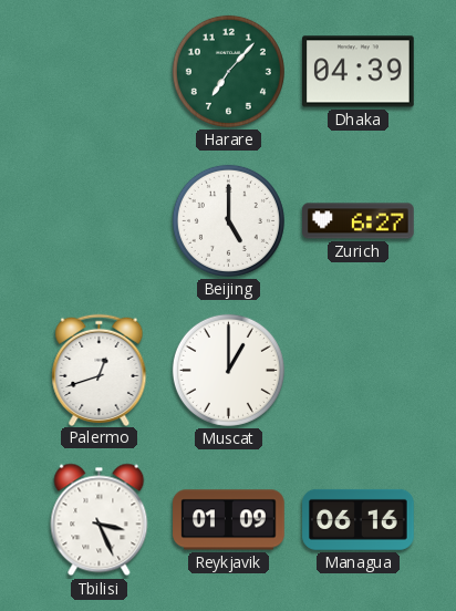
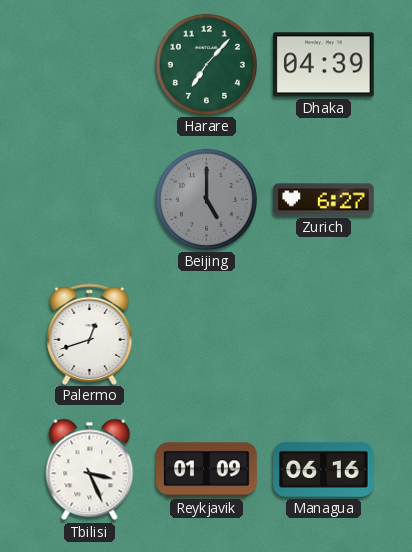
Beijing dial: white -> grey (206, 199)
Muscat: 1:00 -> none (228, 370)
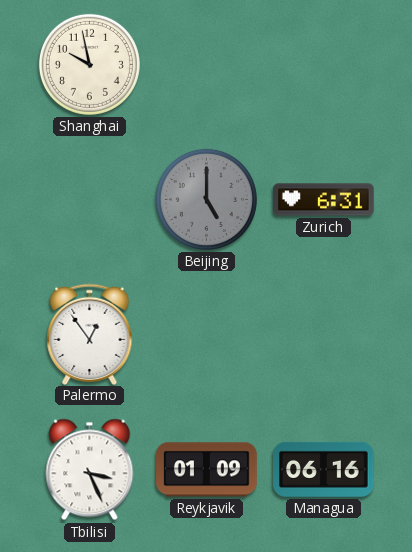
Shanghai: none -> 9:58 (89, 64)
Harare: 7:07 -> none (206, 64)
Dhaka: 04:39 -> none (324, 65)
Zurich: 6:27 -> 6:31 (324, 200)
Palermo: 12:42 -> 12:54 (90, 334)
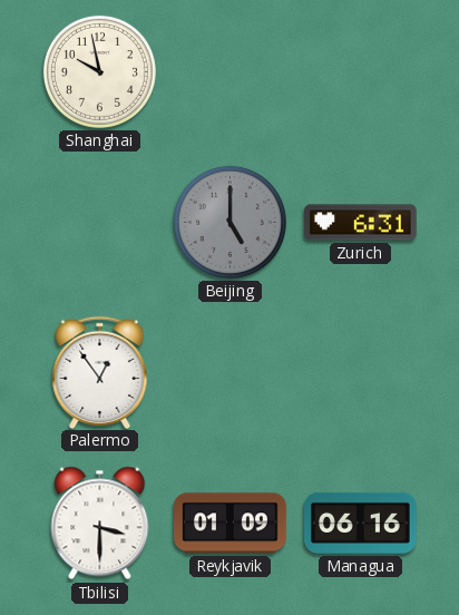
Tbilisi: 3:26 -> 3:30 (100, 524)
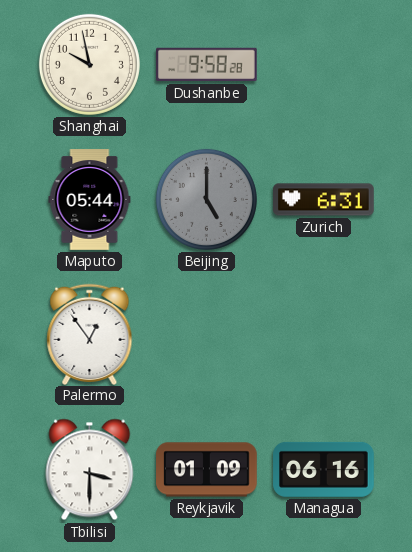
Dushanbe: none -> 9:58 (207, 65)
Maputo: none -> 05:44 (90, 200)
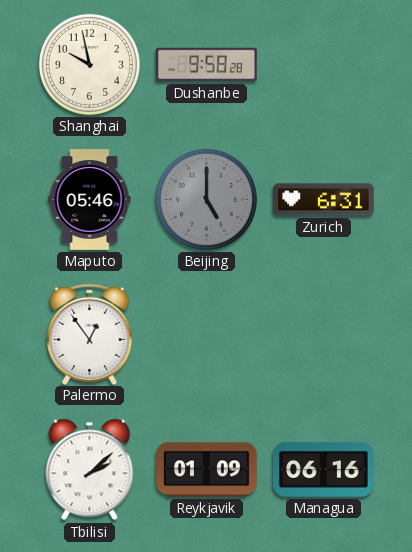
Maputo: 05:44 -> 05:46 (90, 200)
Tbilisi: 3:30 -> 2:08 (90, 470)
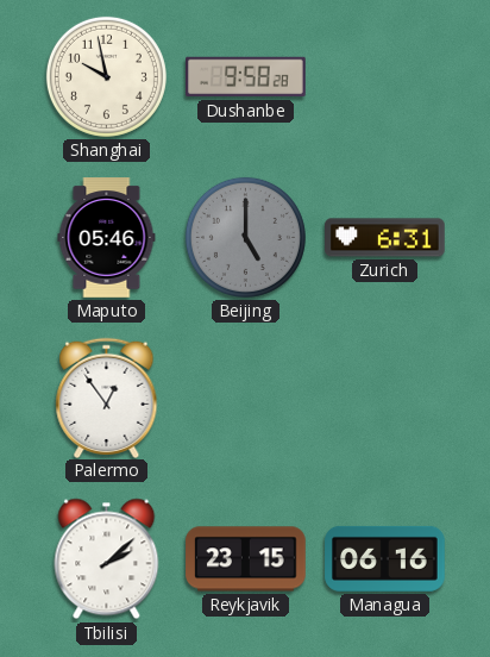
Reykjavik: 01:09 -> 23:15 (246, 559)
